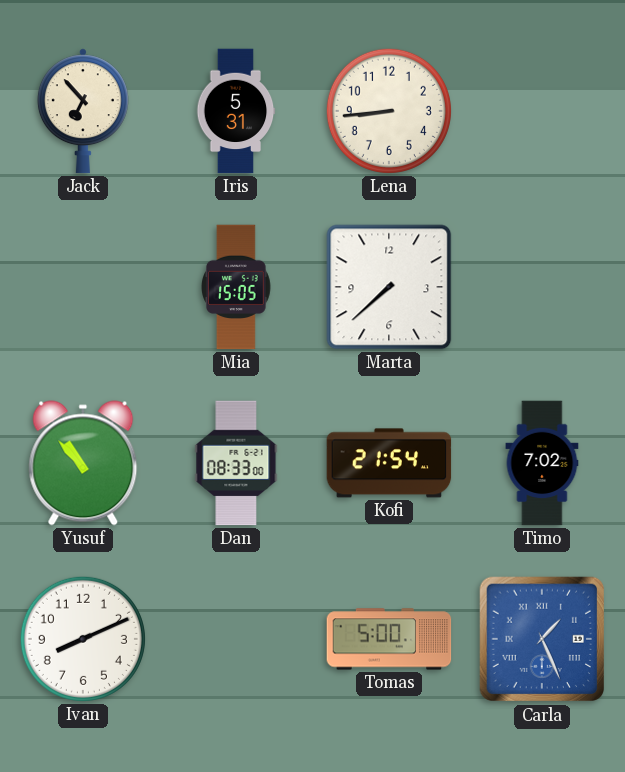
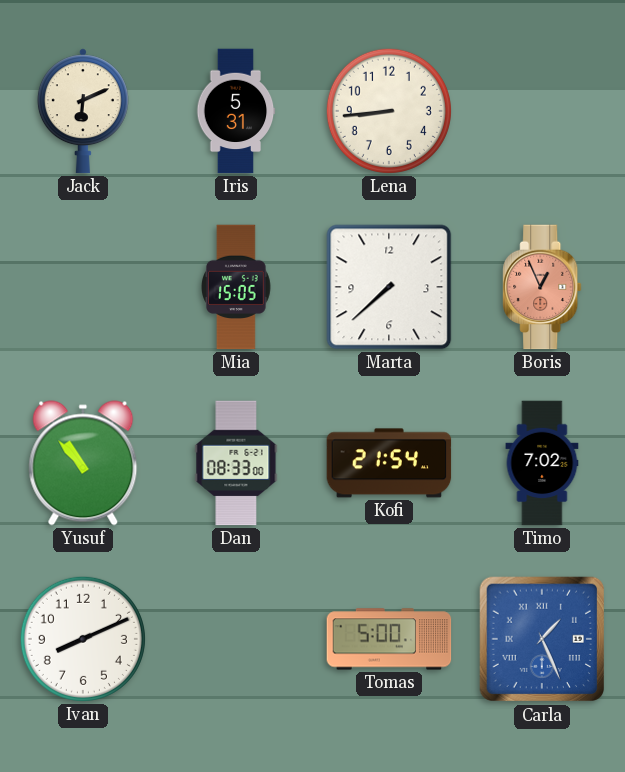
Jack: 6:53 -> 6:11 (83, 111)
Boris: none -> 12:56 (542, 287)
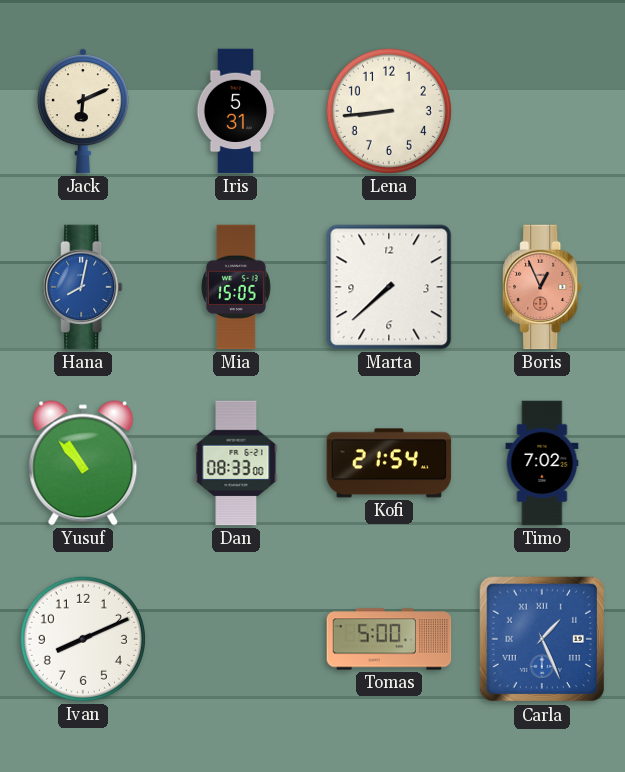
Hana: none -> 8:02 (83, 287)
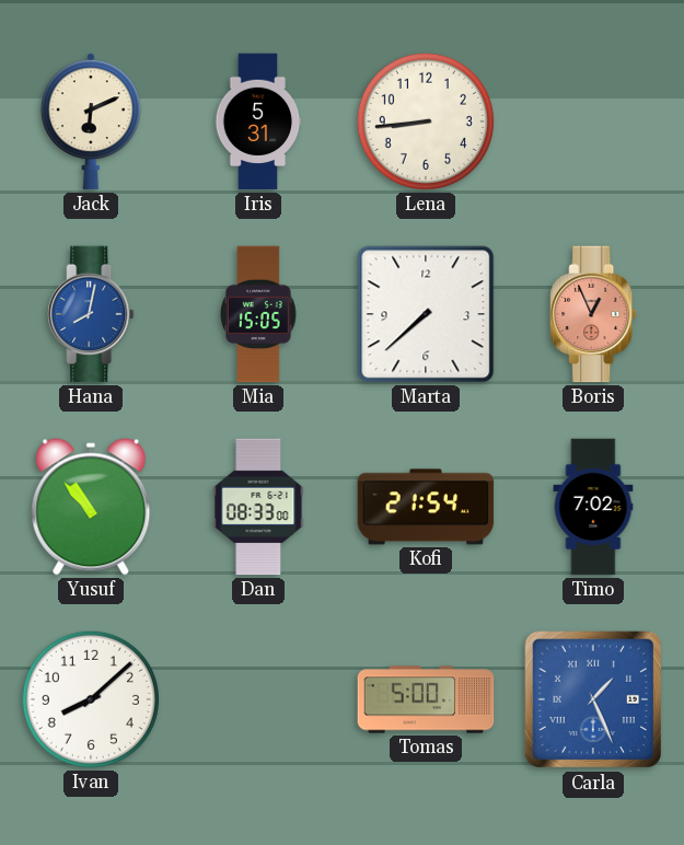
Ivan: 8:11 -> 8:08 (91, 699)
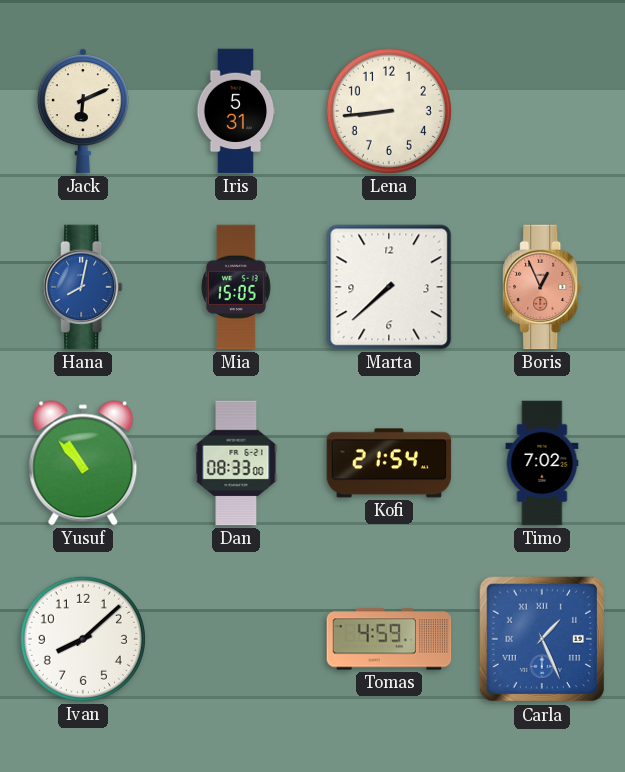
Tomas: 5:00 -> 4:59 (389, 639)
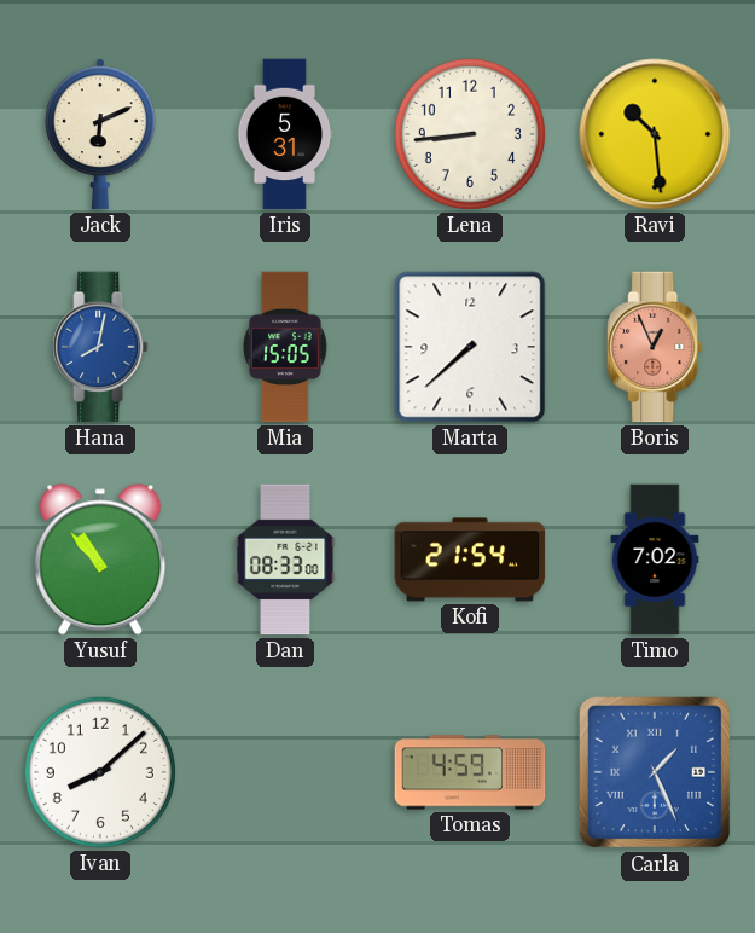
Ravi: none -> 10:29 (655, 134)
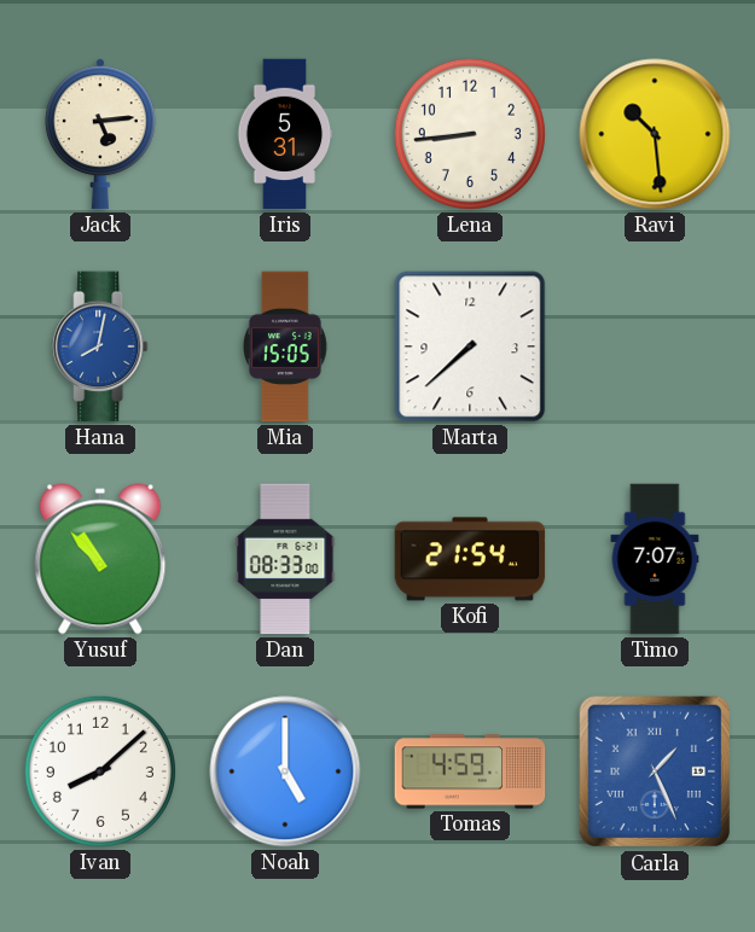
Jack: 6:11 -> 5:14 (100, 134)
Boris: 12:56 -> none (655, 347)
Timo: 7:02 -> 7:07 (655, 559)
Noah: none -> 5:00 (285, 771)
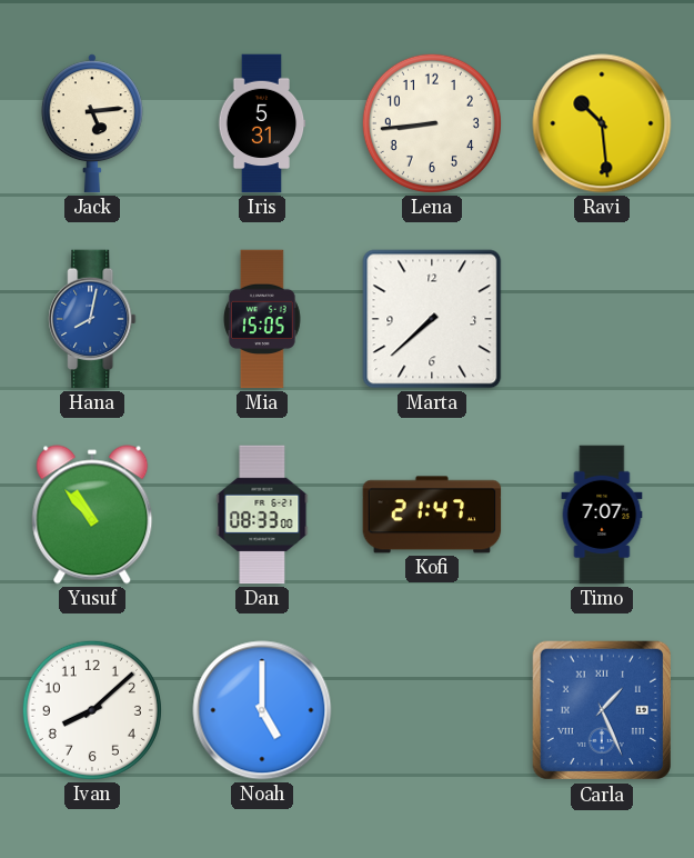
Kofi: 21:54 -> 21:47 (432, 515)
Tomas: 4:59 -> none (470, 771)
